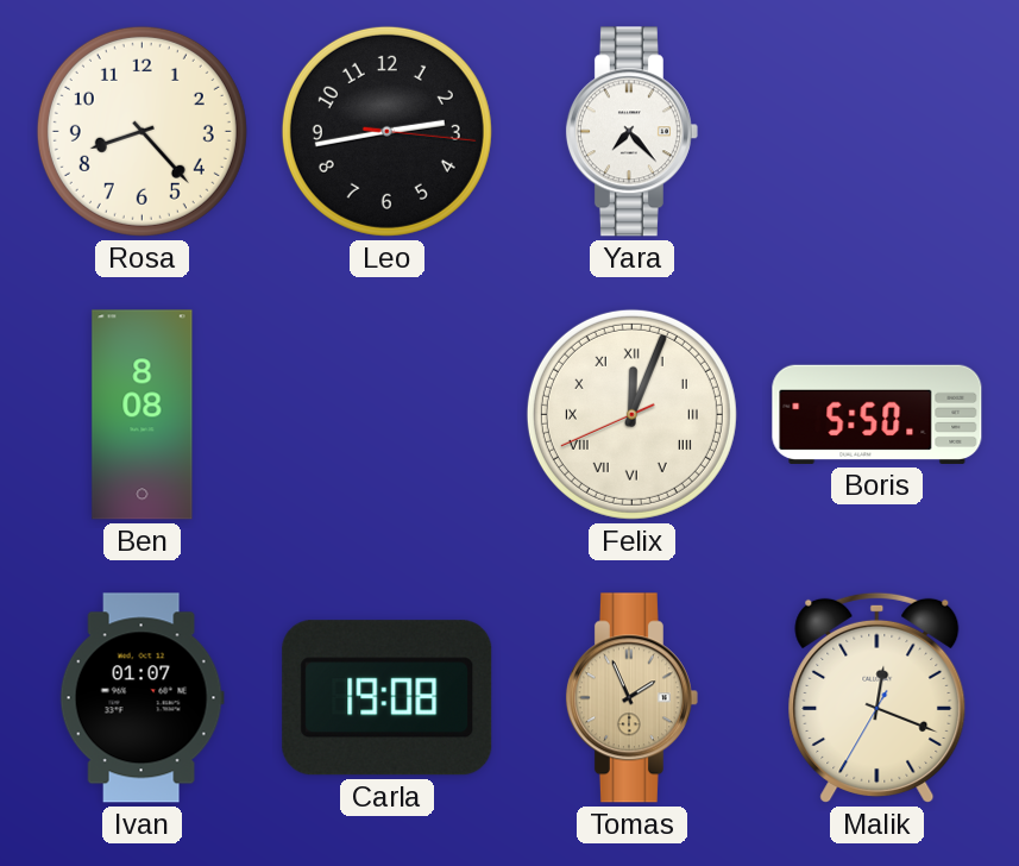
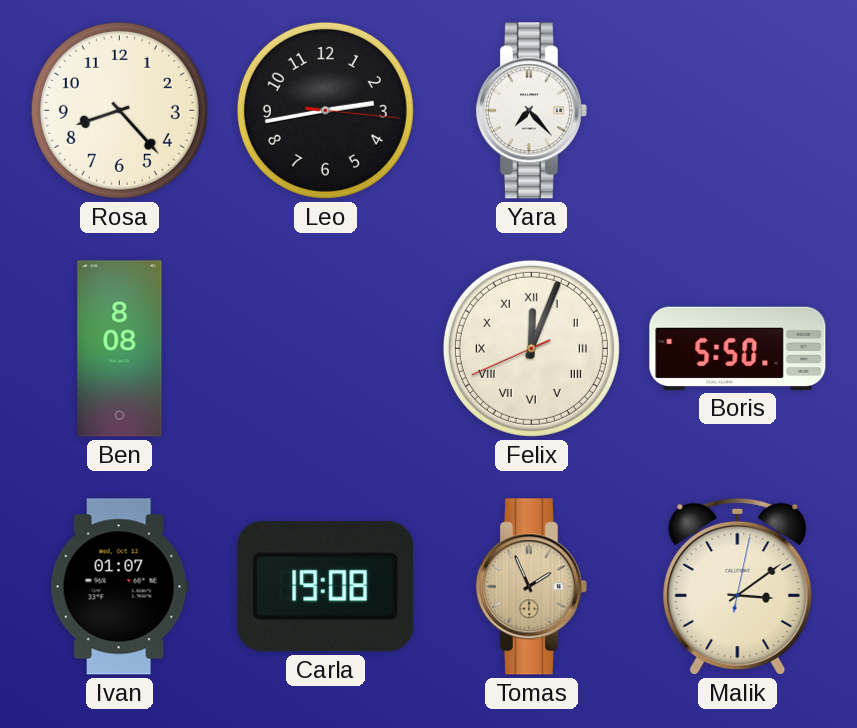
Malik: 12:18 -> 3:09 (738, 586)
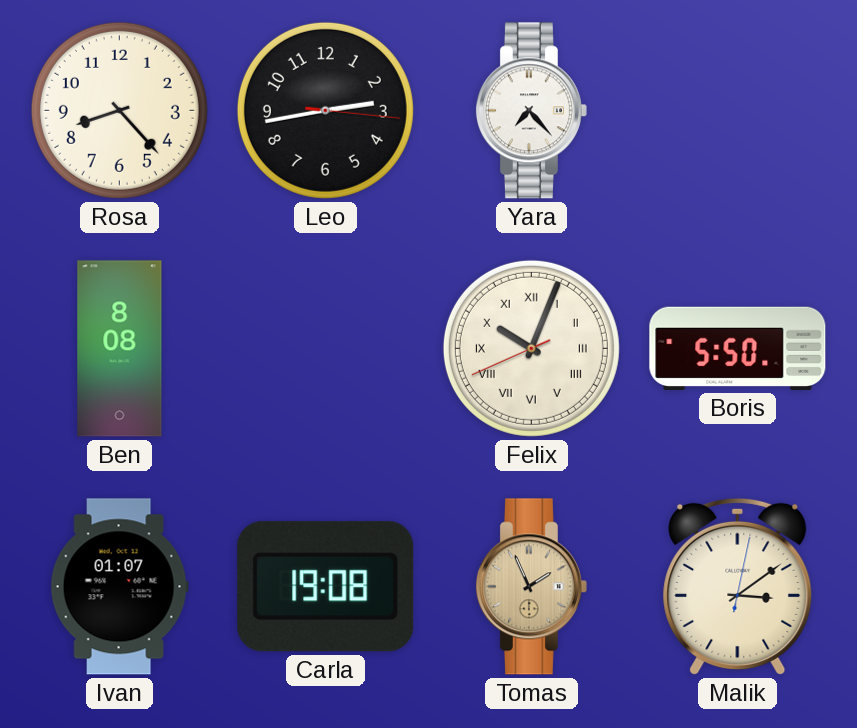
Felix: 12:03 -> 10:03 (531, 348)
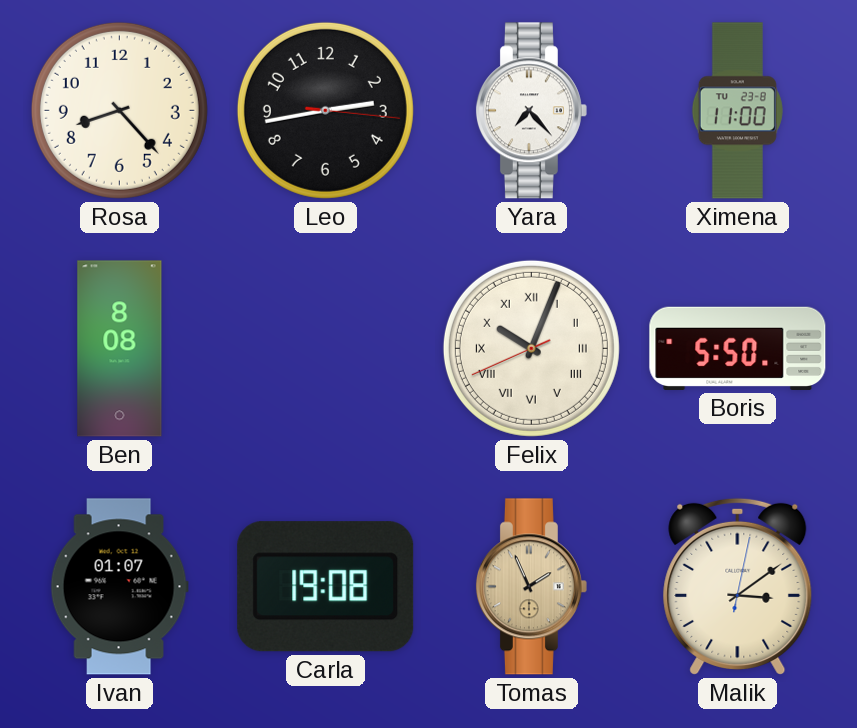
Ximena: none -> 11:00 (737, 111)
